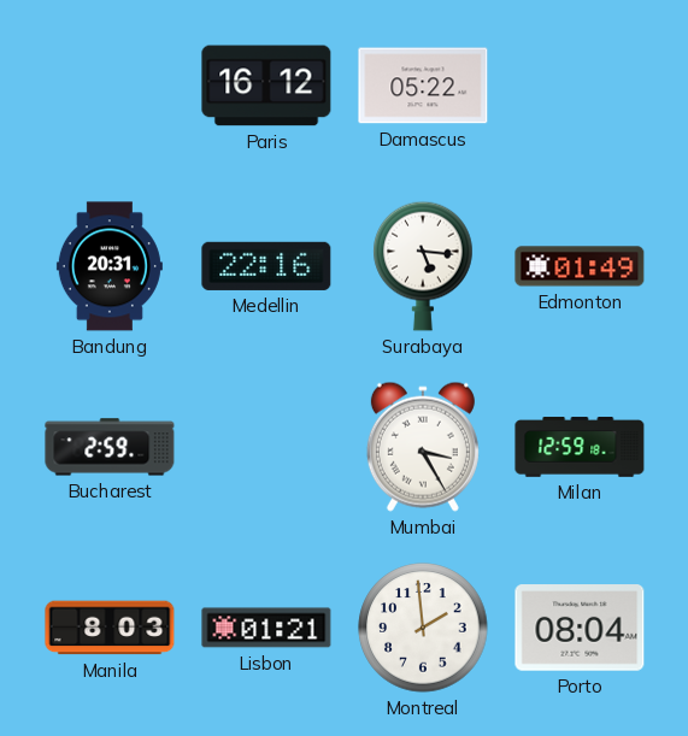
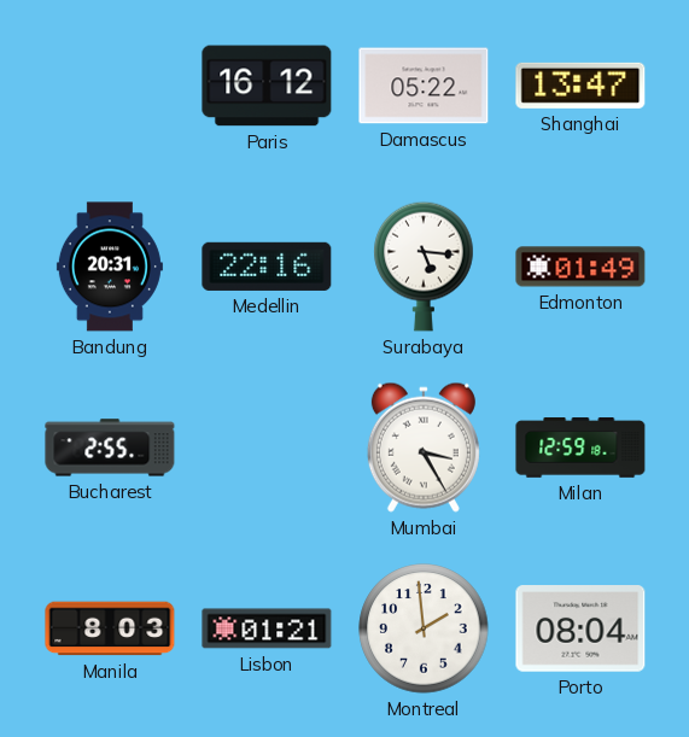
Shanghai: none -> 13:47 (580, 86)
Bucharest: 2:59 -> 2:55 (110, 448)
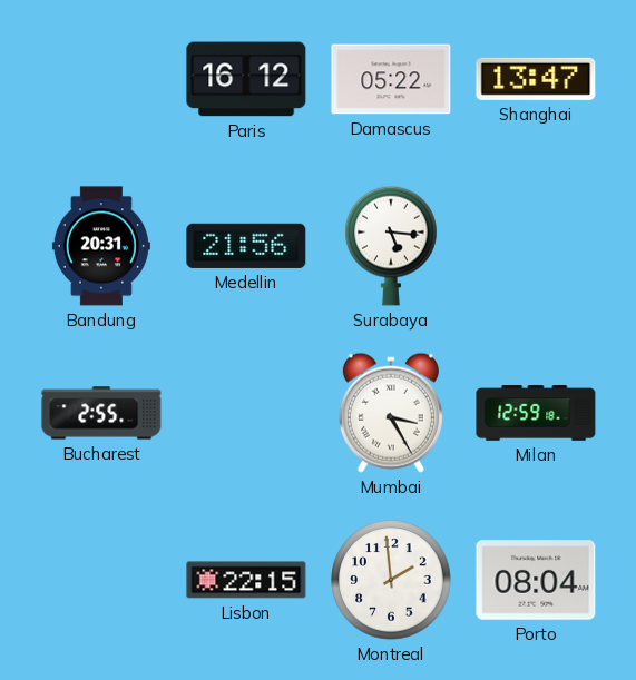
Medellin: 22:16 -> 21:56 (246, 246)
Edmonton: 01:49 -> none (580, 267)
Manila: 8:03 -> none (110, 628)
Lisbon: 01:21 -> 22:15 (246, 580)
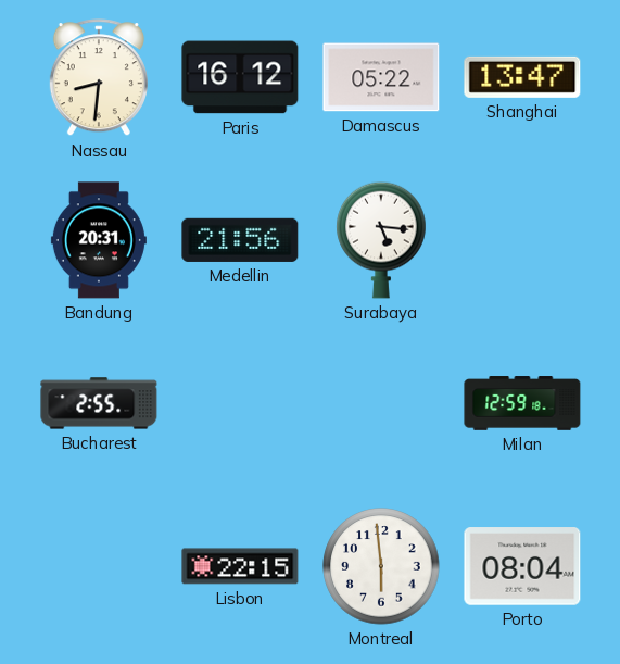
Nassau: none -> 8:31 (99, 78)
Mumbai: 3:25 -> none (391, 413)
Montreal: 1:59 -> 5:59 (381, 566)
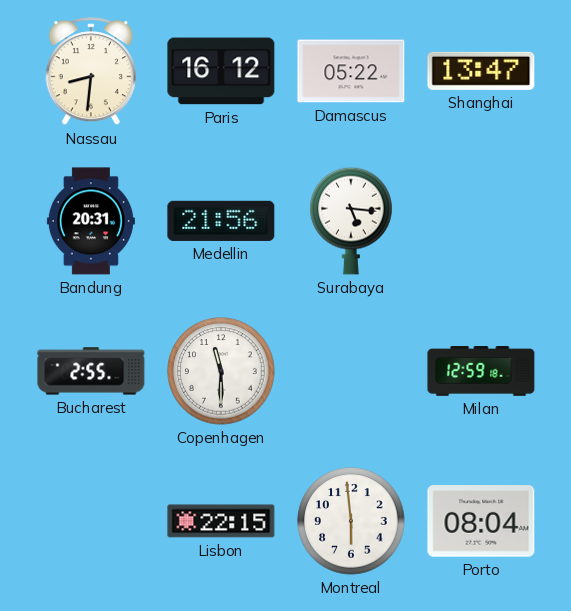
Copenhagen: none -> 11:30 (221, 371)
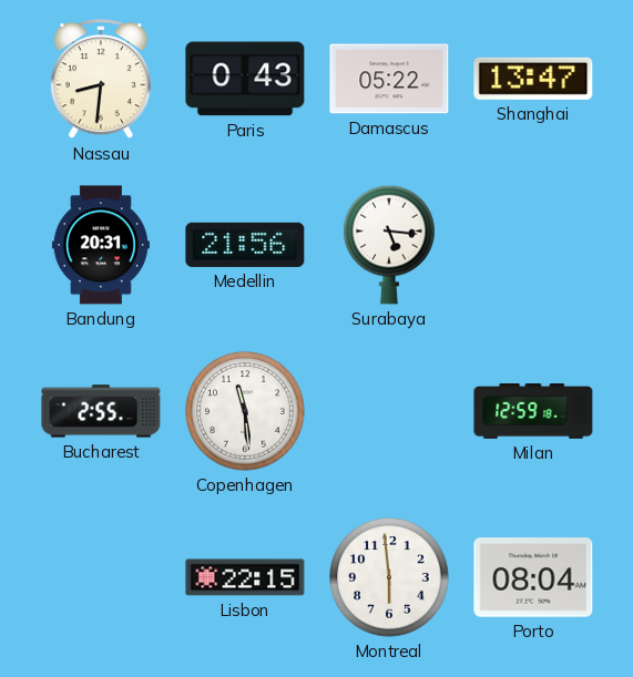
Paris: 16:12 -> 0:43 (245, 79)
Copenhagen: 11:30 -> 11:29 (245, 411)
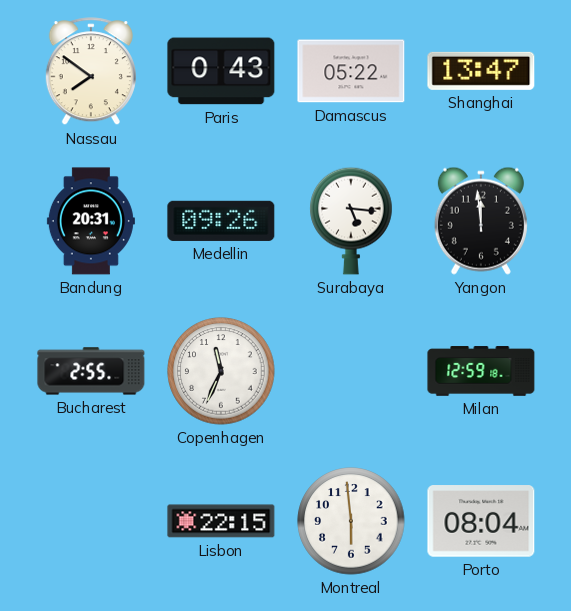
Nassau: 8:31 -> 7:51 (91, 72)
Medellin: 21:56 -> 09:26 (221, 221)
Yangon: none -> 11:59 (481, 221)
Copenhagen: 11:29 -> 11:34 (221, 371)
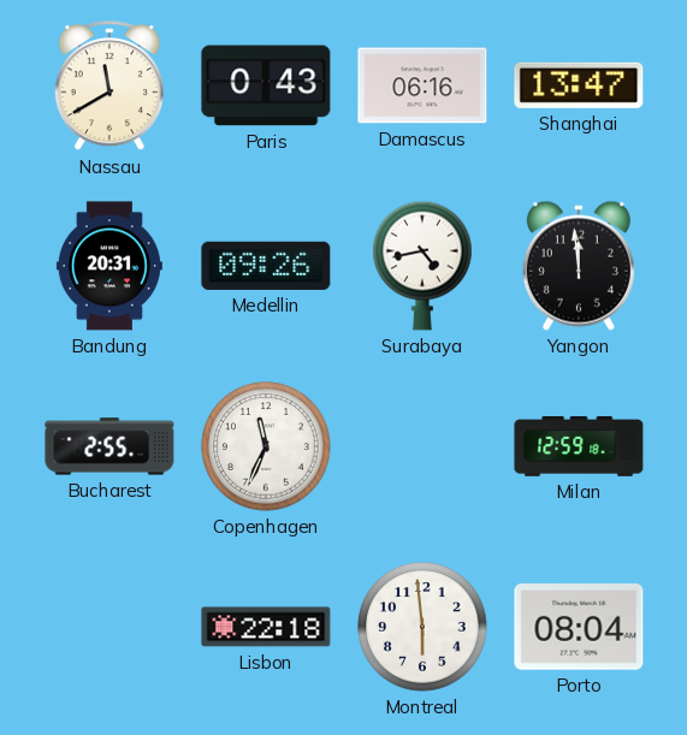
Nassau: 7:51 -> 11:40 (109, 87)
Damascus: 05:22 -> 06:16 (422, 85)
Surabaya: 5:16 -> 4:43 (422, 266)
Lisbon: 22:15 -> 22:18 (266, 627)
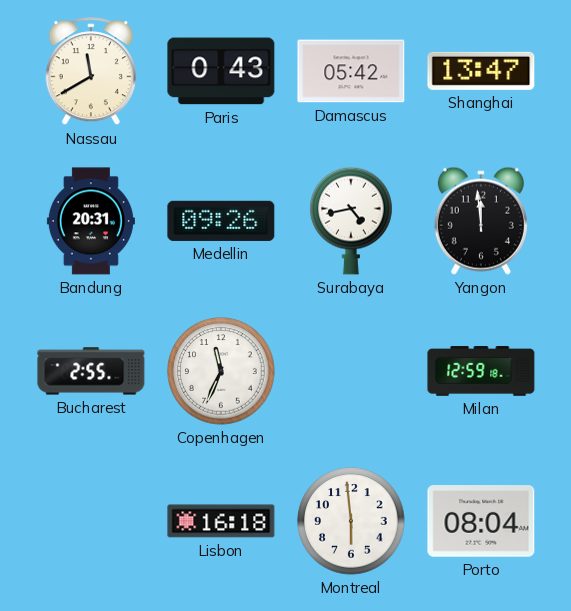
Damascus: 06:16 -> 05:42 (351, 71)
Lisbon: 22:18 -> 16:18 (221, 521)
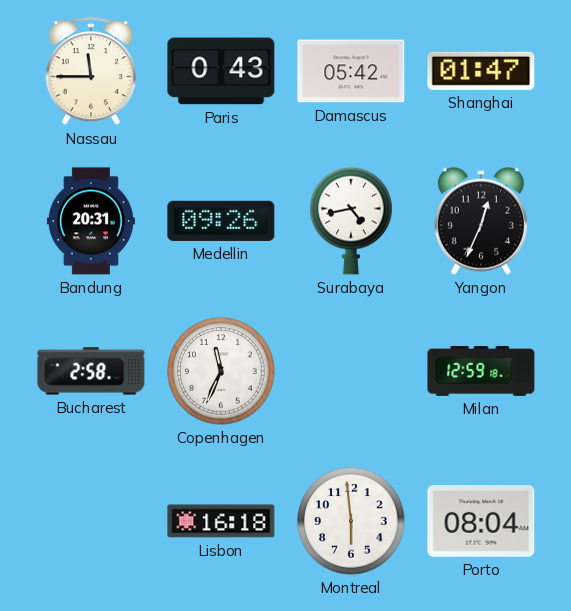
Nassau: 11:40 -> 11:45 (91, 72)
Shanghai: 13:47 -> 01:47 (481, 71)
Yangon: 11:59 -> 12:34 (481, 221)
Bucharest: 2:55 -> 2:58 (91, 371)
